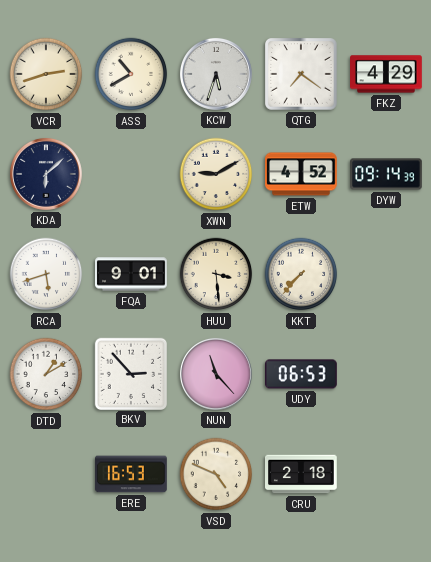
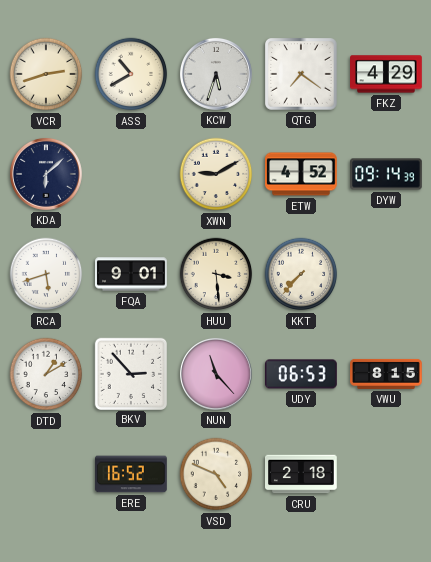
VWU: none -> 8:15 (386, 374)
ERE: 16:53 -> 16:52 (131, 474)
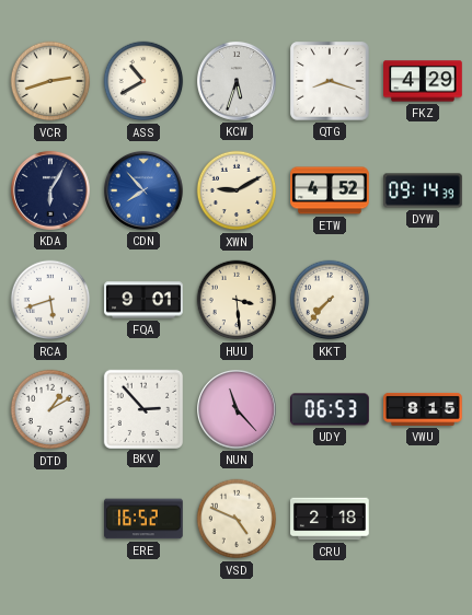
QTG: 7:21 -> 8:18 (331, 82)
KDA: 6:08 -> 6:05 (50, 190)
CDN: none -> 7:53 (143, 190)
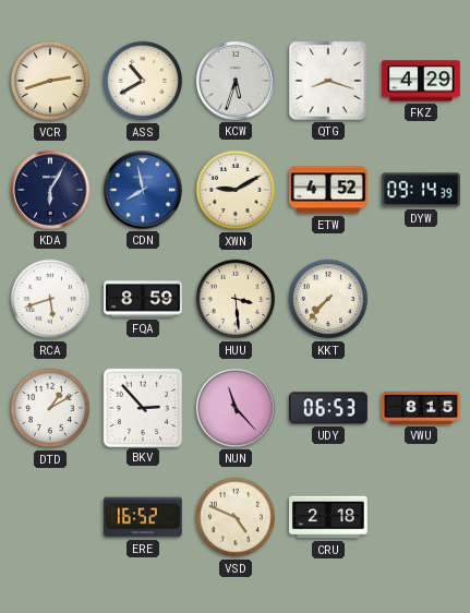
CDN: 7:53 -> 7:58 (143, 190)
FQA: 9:01 -> 8:59 (143, 299)
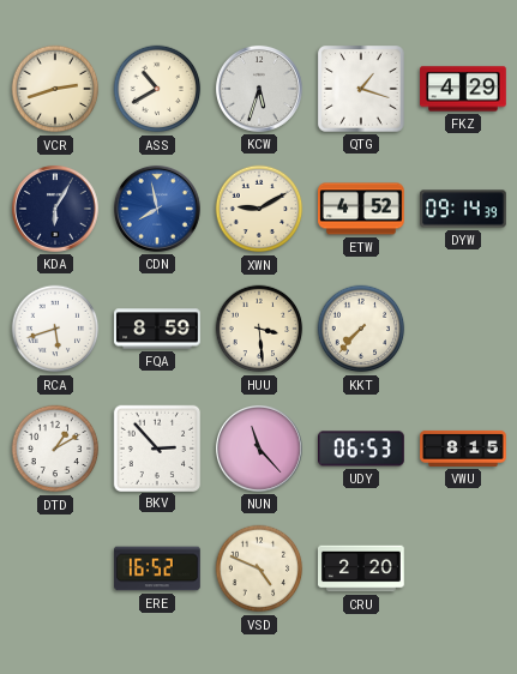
QTG: 8:18 -> 1:18 (362, 90)
CRU: 2:18 -> 2:20 (361, 568)
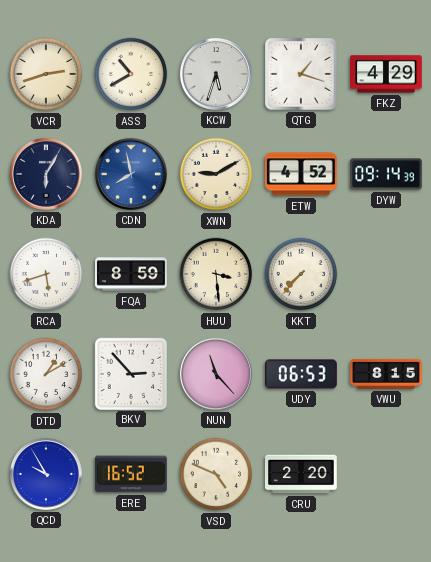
QCD: none -> 9:55 (46, 474)
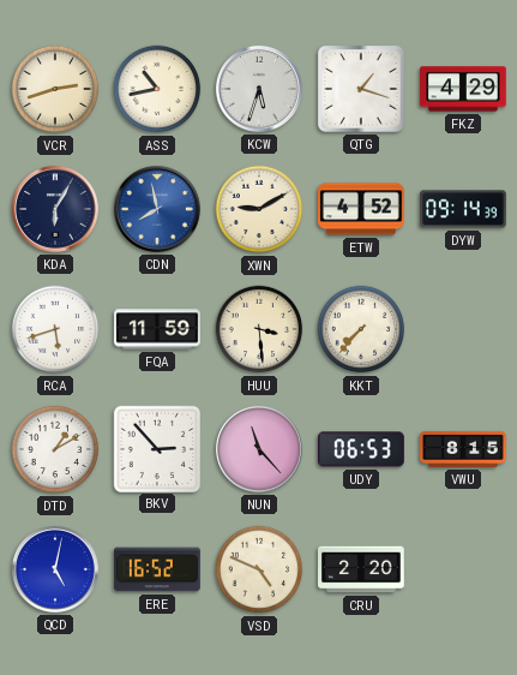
ASS: 10:40 -> 10:43 (157, 89)
FQA: 8:59 -> 11:59 (157, 329)
QCD: 9:55 -> 5:02 (55, 569)
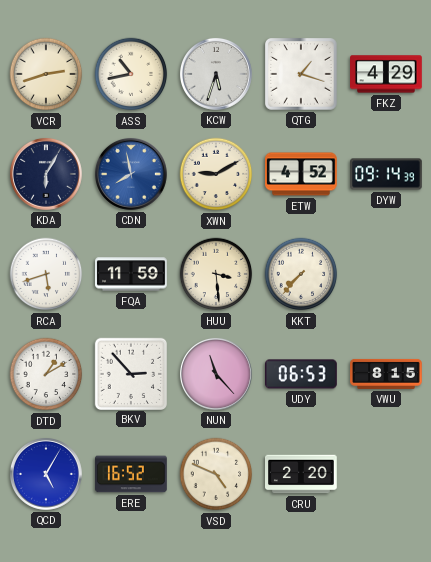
QCD: 5:02 -> 5:05 (46, 474)
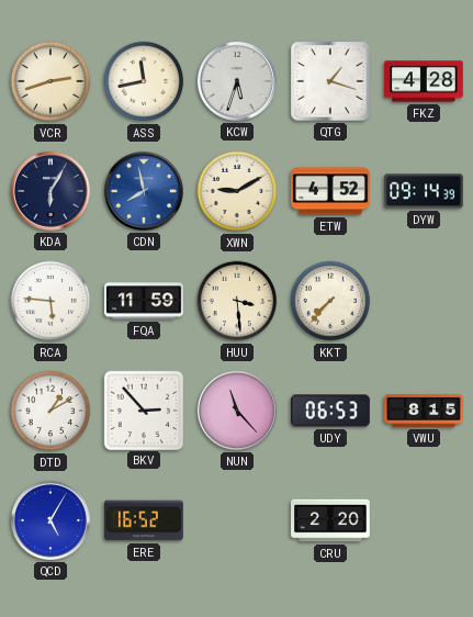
ASS: 10:43 -> 11:43 (144, 81)
FKZ: 4:29 -> 4:28 (424, 81)
RCA: 5:42 -> 5:46 (50, 301)
VSD: 4:49 -> none (216, 474)
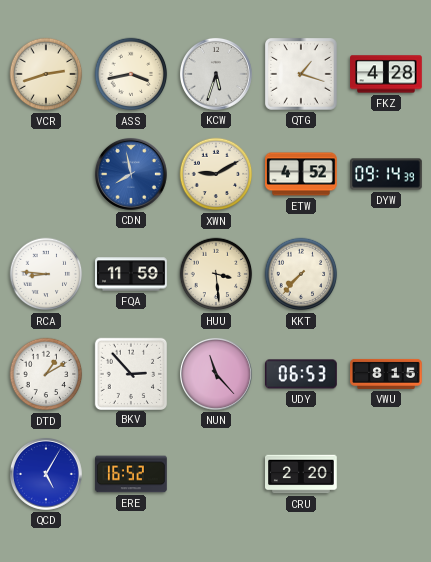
ASS: 11:43 -> 3:43 (131, 74)
KDA: 6:05 -> none (50, 191)
RCA: 5:46 -> 8:46 (46, 274)
